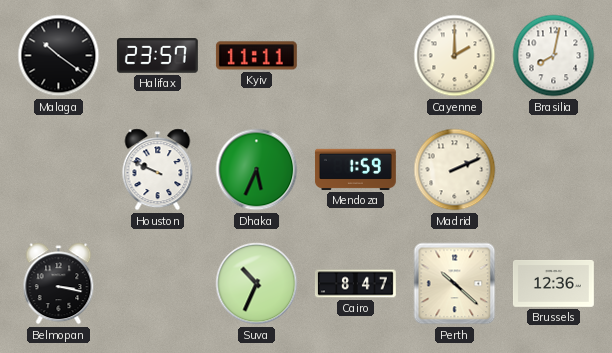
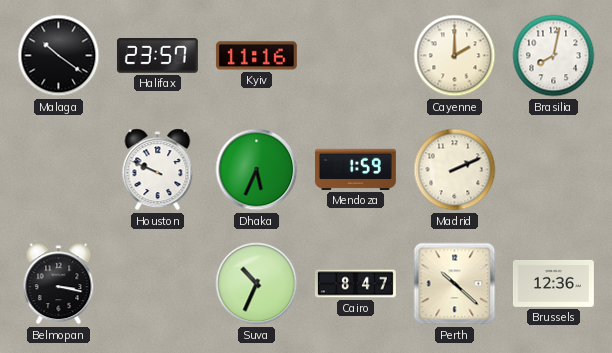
Kyiv: 11:11 -> 11:16 (256, 56)
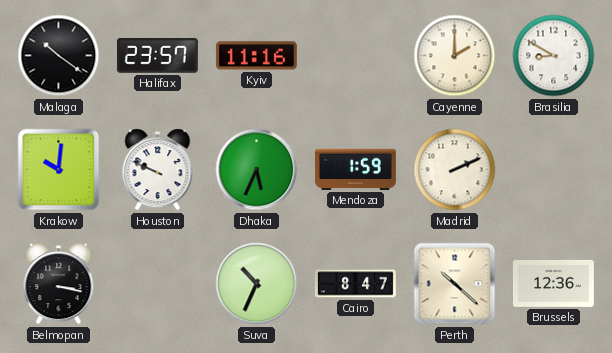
Brasilia: 8:02 -> 8:50 (554, 56)
Krakow: none -> 10:01 (59, 170)
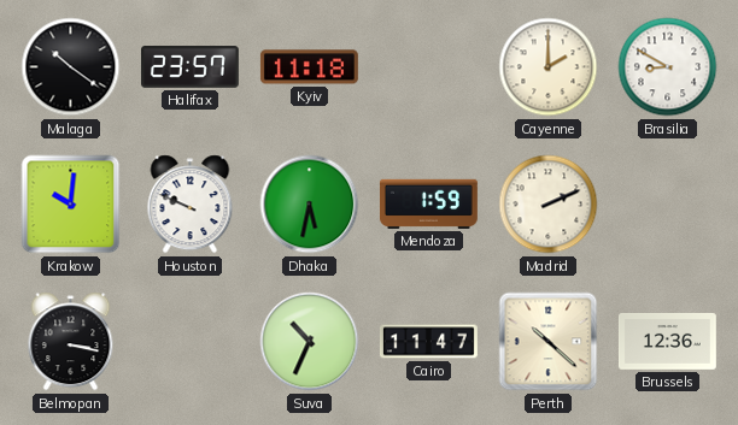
Kyiv: 11:16 -> 11:18 (309, 67)
Dhaka: 5:34 -> 5:32 (310, 205)
Cairo: 8:47 -> 11:47 (428, 342)
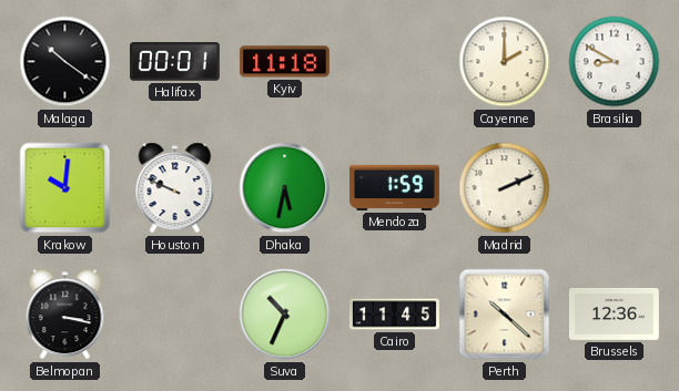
Halifax: 23:57 -> 00:01 (174, 62)
Cairo: 11:47 -> 11:45 (394, 315)
